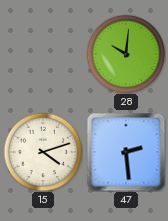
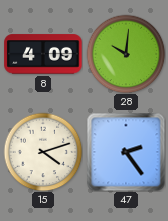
8: none -> 4:09 (43, 54)
47: 2:29 -> 2:24 (126, 152)
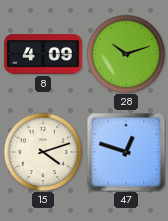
28: 10:01 -> 10:12 (126, 54)
47: 2:24 -> 12:48 (126, 152)
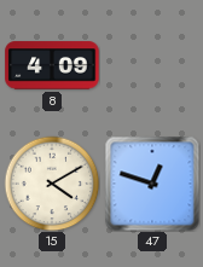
28: 10:12 -> none (126, 54)
15: 4:12 -> 4:10 (52, 184)
